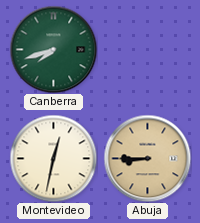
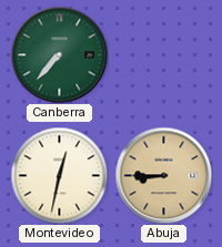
Canberra: 7:42 -> 7:37 (59, 54)
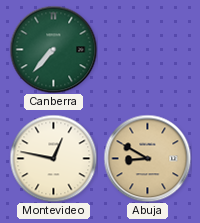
Montevideo: 12:32 -> 12:47 (53, 158)
Abuja: 8:45 -> 8:50 (147, 158)
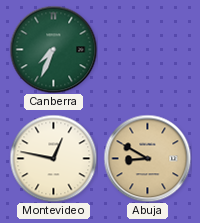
Canberra: 7:37 -> 7:34 (53, 49)
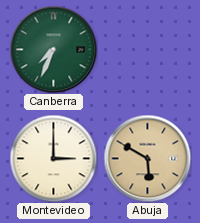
Montevideo: 12:47 -> 3:00 (53, 158)
Abuja: 8:50 -> 5:50 (147, 158)
